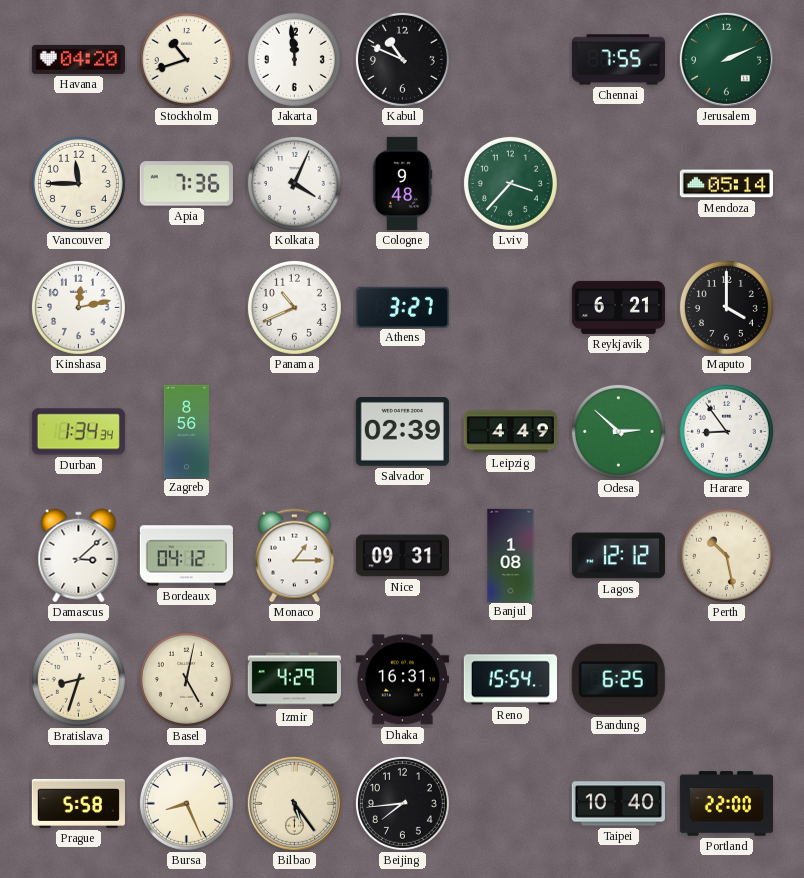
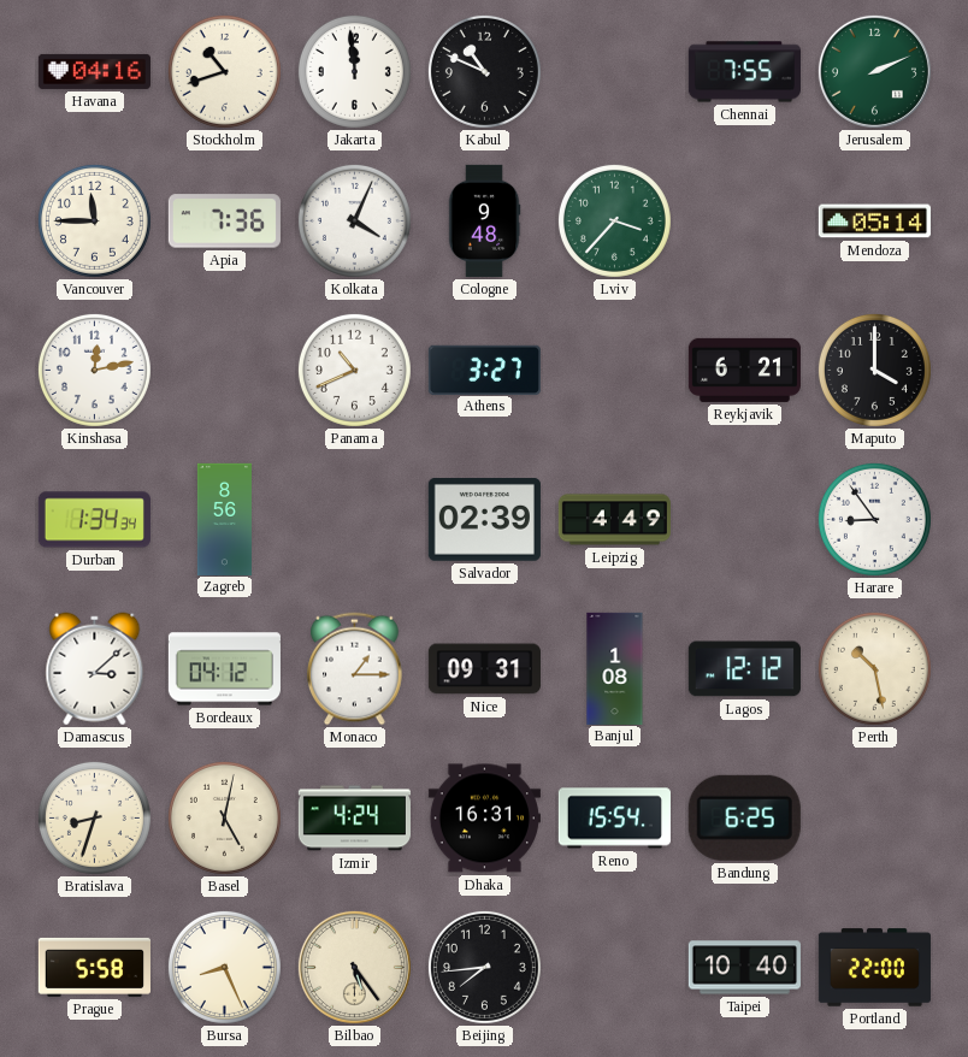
Havana: 04:20 -> 04:16 (94, 71)
Odesa: 2:52 -> none (618, 431)
Izmir: 4:29 -> 4:24 (354, 819)
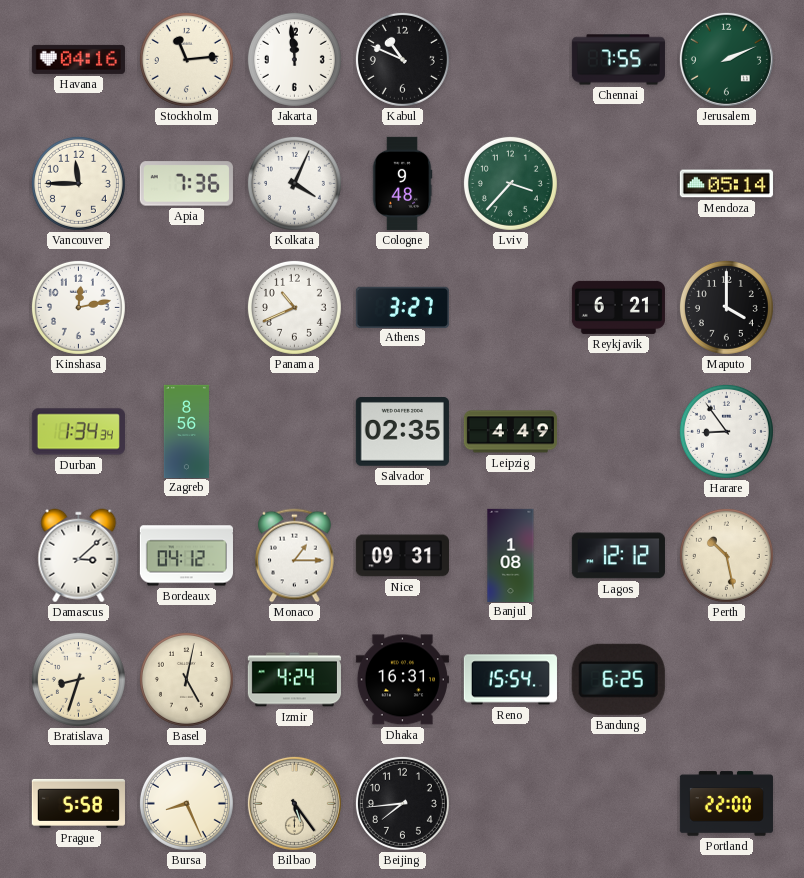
Stockholm: 10:42 -> 11:14 (186, 59)
Salvador: 02:39 -> 02:35 (402, 432)
Taipei: 10:40 -> none (744, 968)
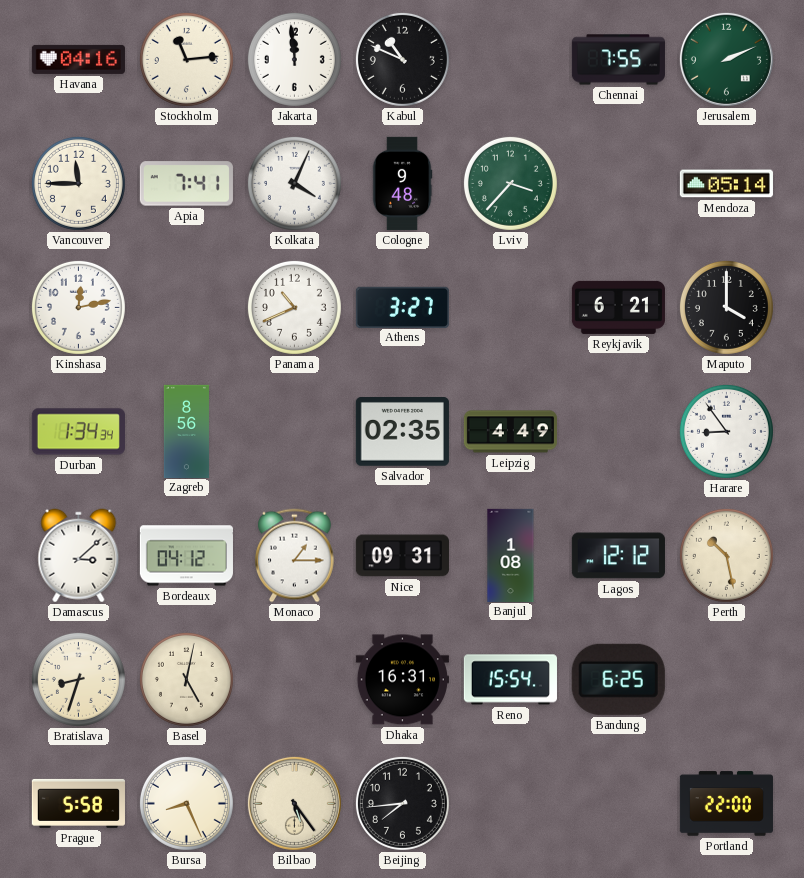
Apia: 7:36 -> 7:41 (186, 184)
Izmir: 4:24 -> none (294, 680)
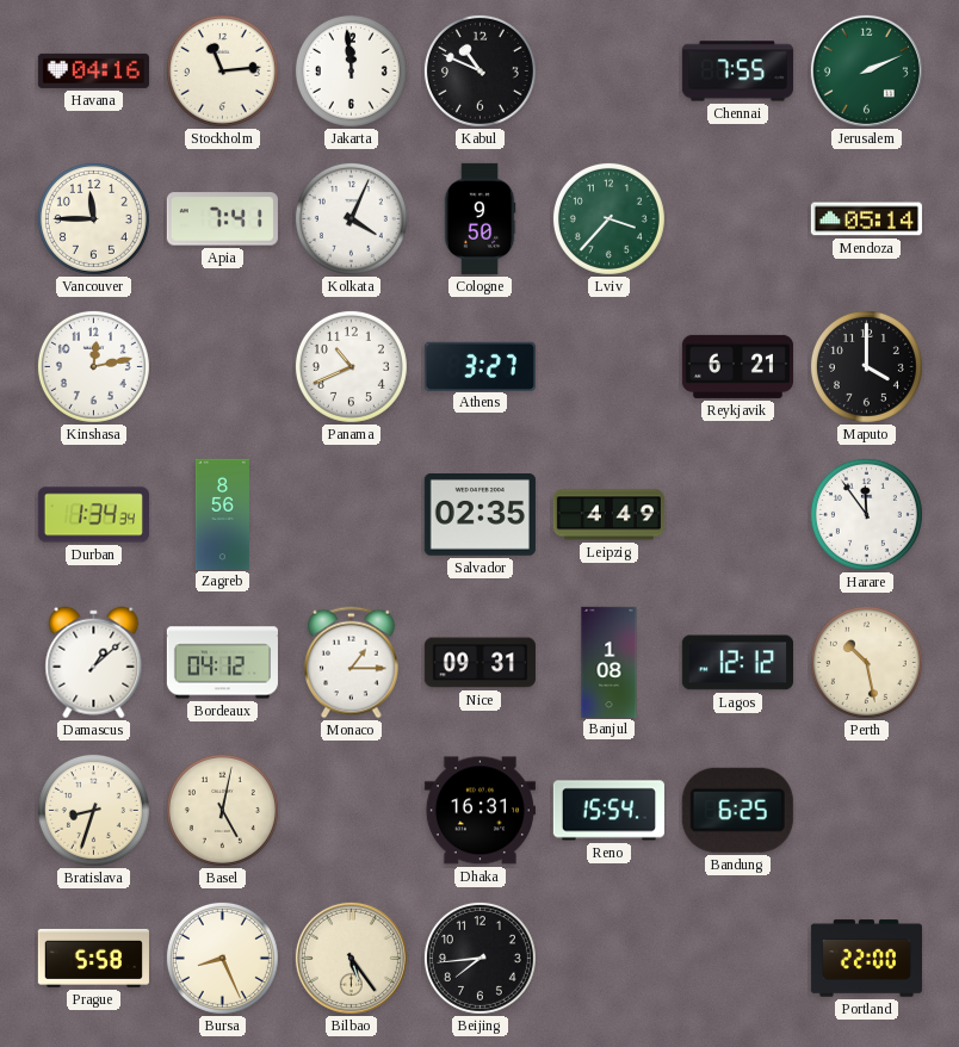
Cologne: 9:48 -> 9:50 (480, 218)
Harare: 8:54 -> 11:54 (866, 514)
Damascus: 3:08 -> 1:08 (94, 663)
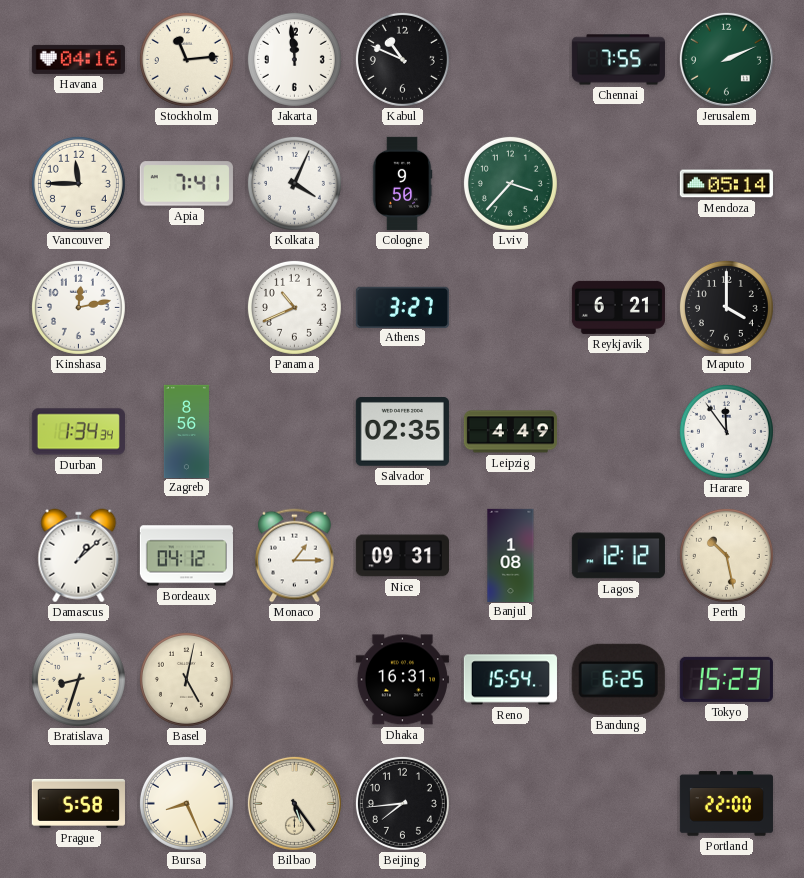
Tokyo: none -> 15:23 (726, 679)
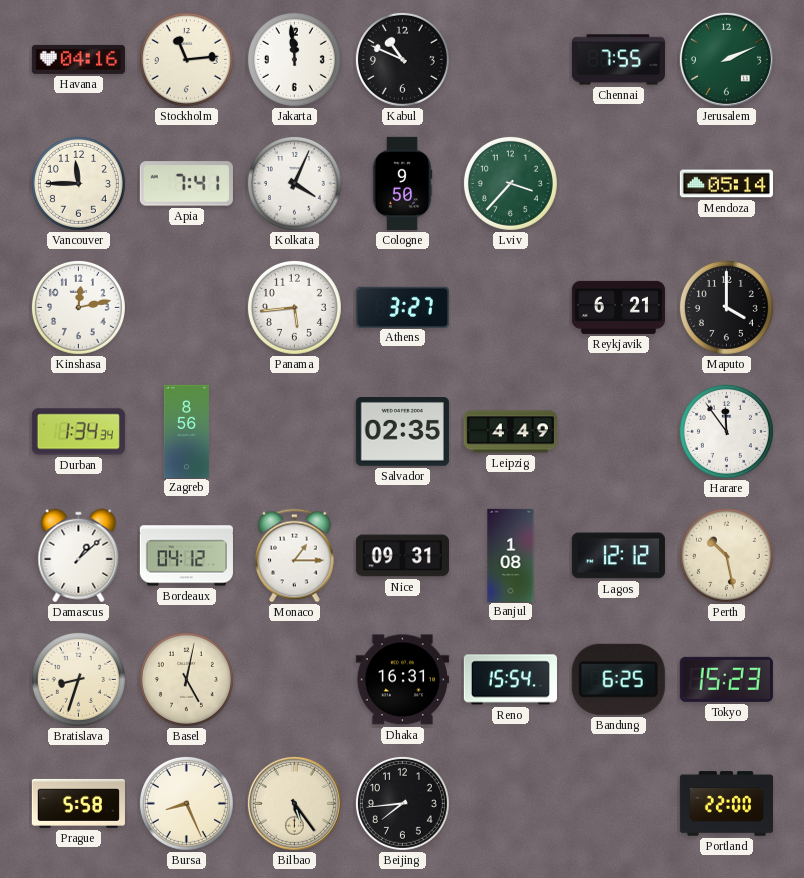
Panama: 10:41 -> 5:44 (294, 307)
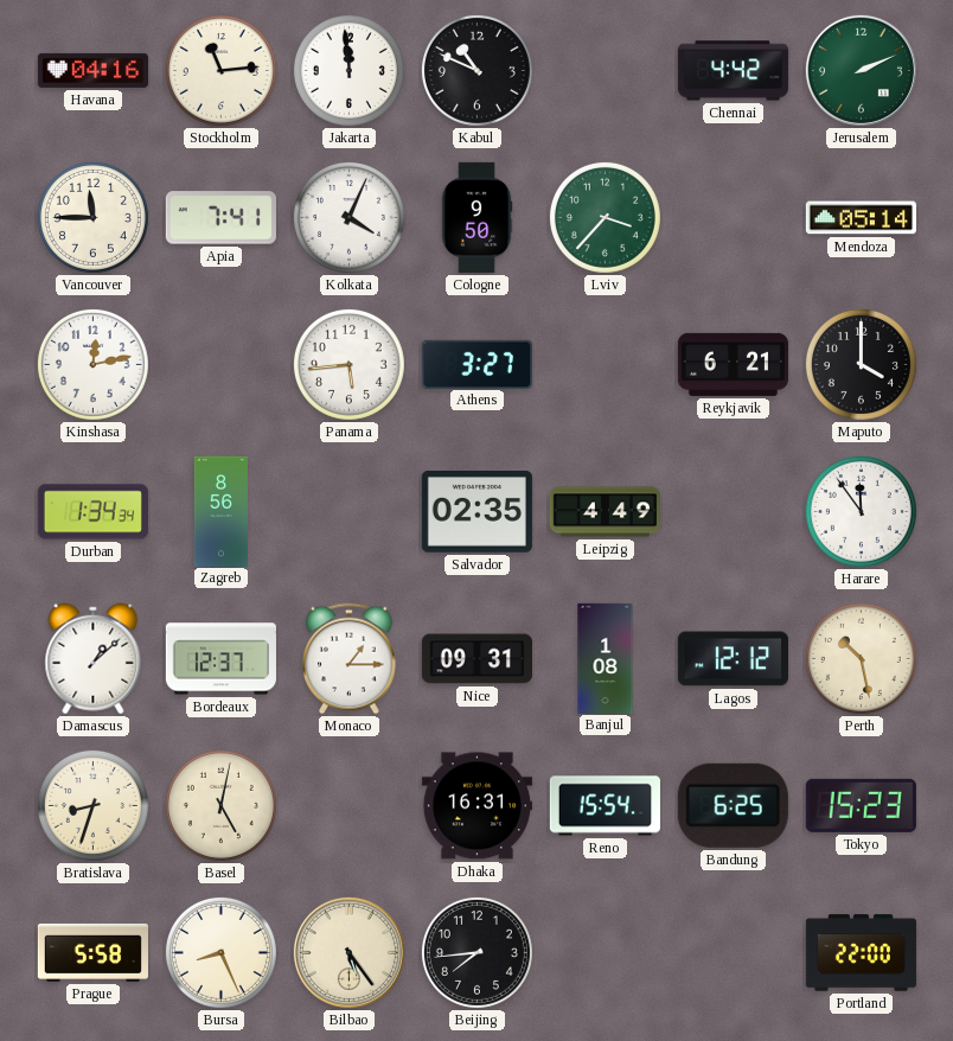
Chennai: 7:55 -> 4:42 (733, 71)
Bordeaux: 04:12 -> 12:37 (220, 659)
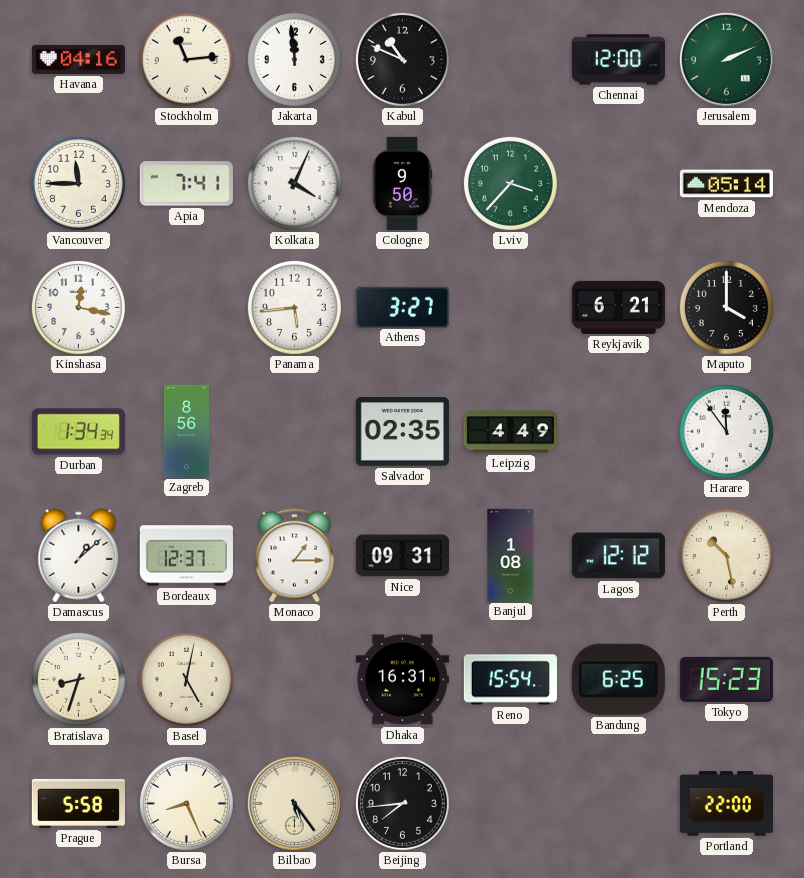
Chennai: 4:42 -> 12:00 (618, 60)
Kinshasa: 12:13 -> 12:17 (78, 307)
